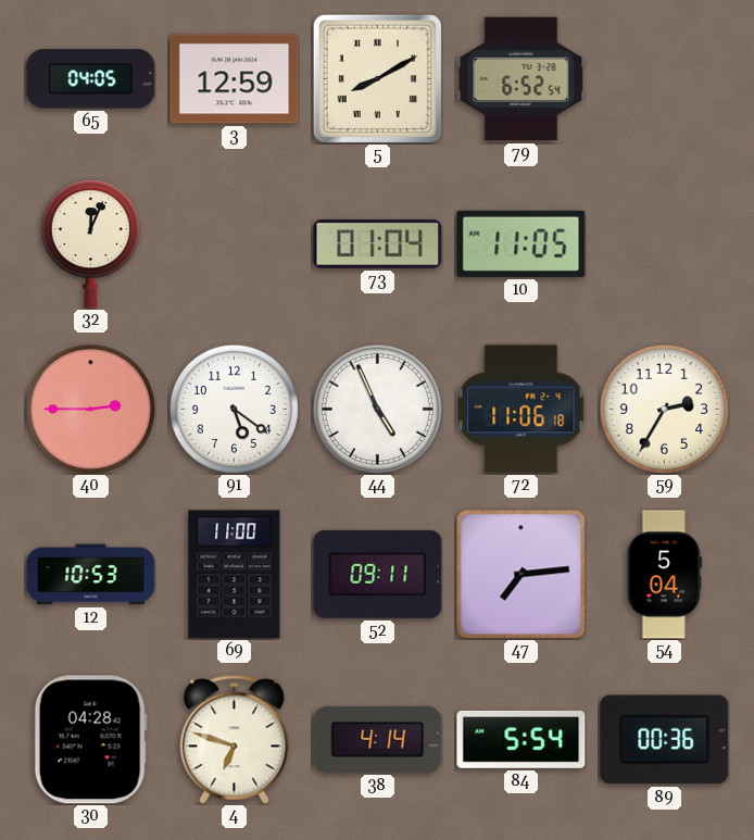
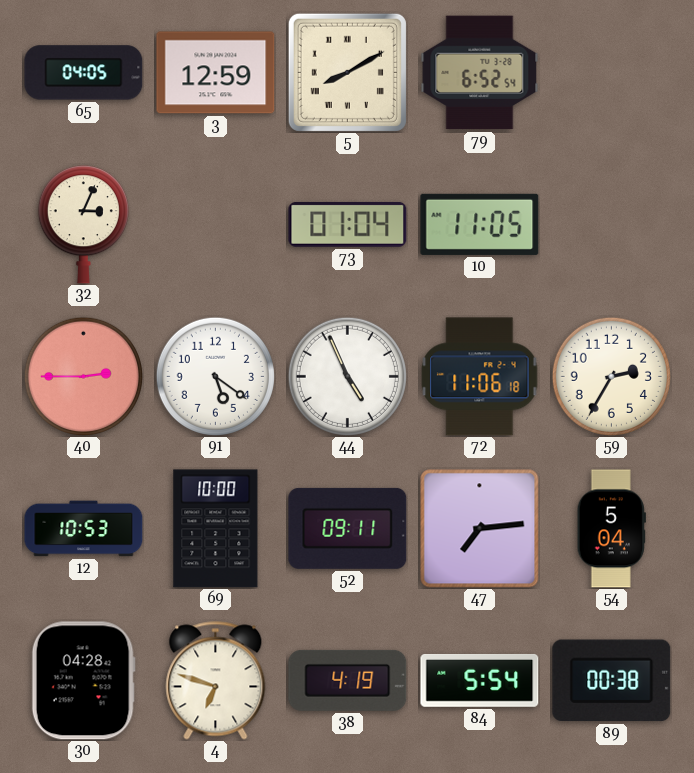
32: 12:04 -> 3:04 (83, 225)
69: 11:00 -> 10:00 (216, 529)
38: 4:14 -> 4:19 (348, 680)
89: 00:36 -> 00:38 (612, 681)
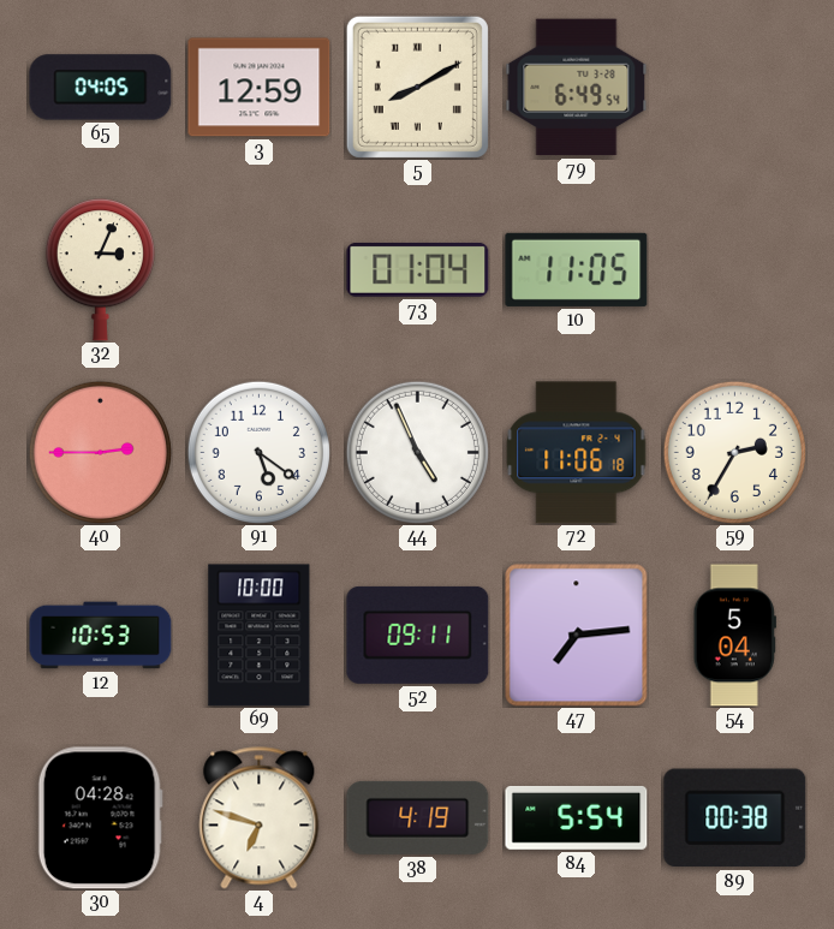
79: 6:52 -> 6:49 (577, 88)
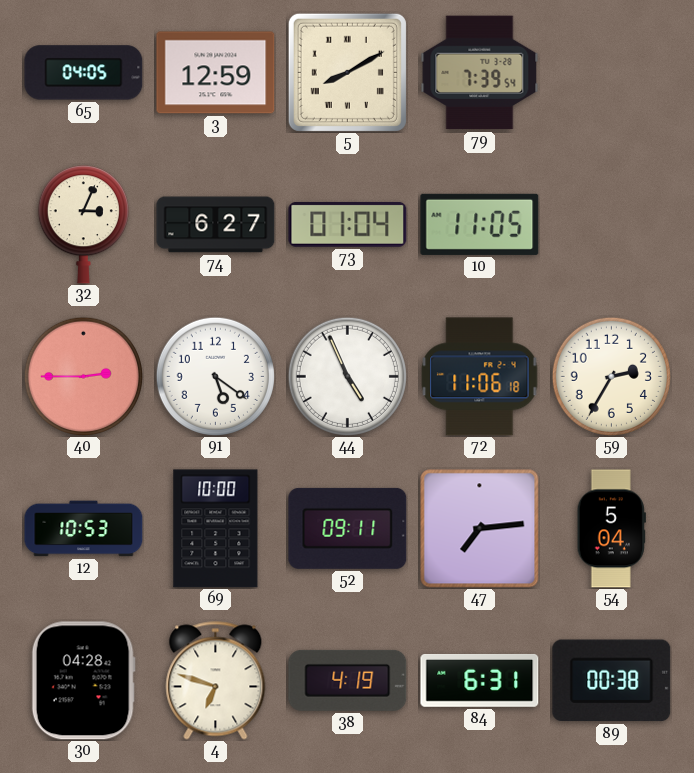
79: 6:49 -> 7:39 (480, 73)
74: none -> 6:27 (216, 225)
84: 5:54 -> 6:31 (480, 680)
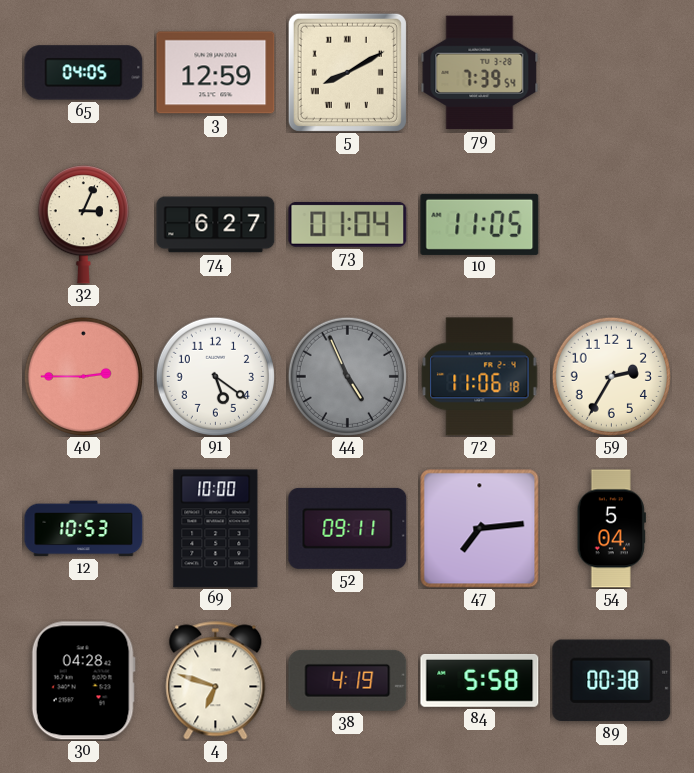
44 dial: white -> grey (347, 376)
84: 6:31 -> 5:58 (480, 680)
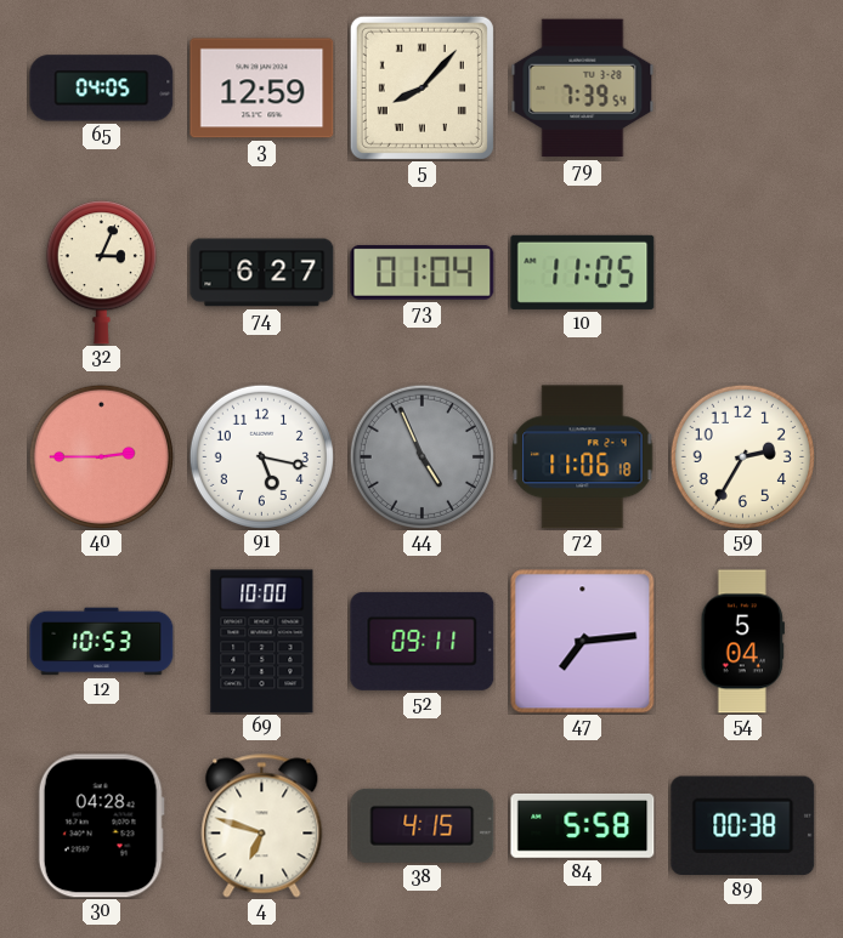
5: 8:10 -> 8:07 (422, 87)
91: 5:21 -> 5:17 (261, 456)
38: 4:19 -> 4:15 (423, 825)
